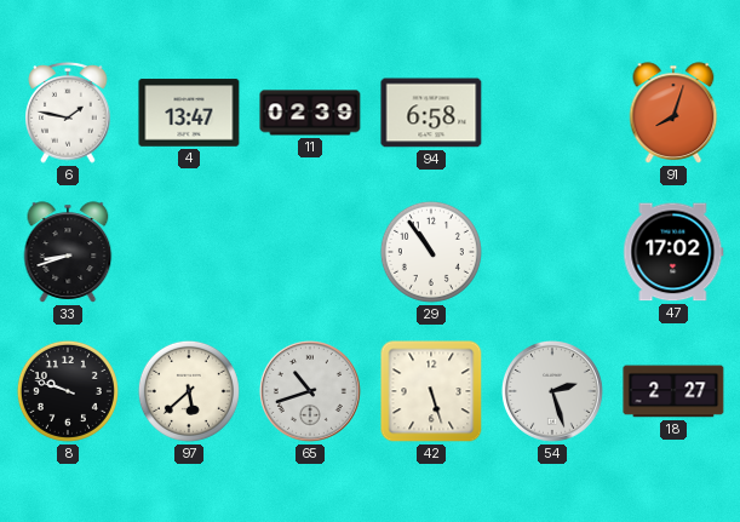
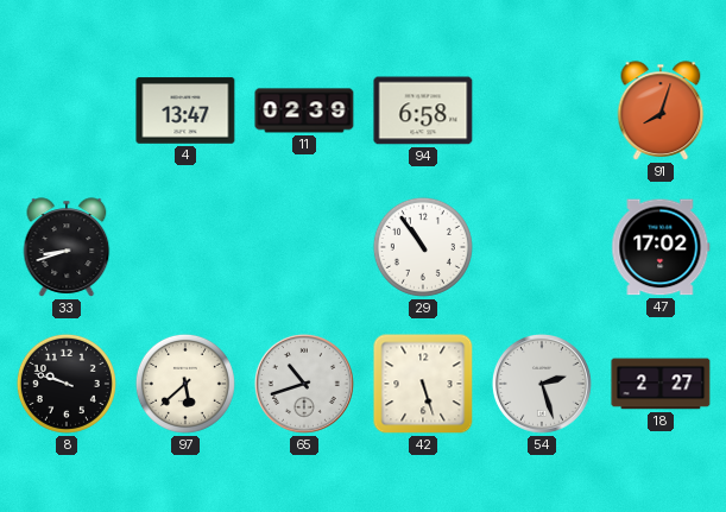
6: 1:47 -> none (68, 114)
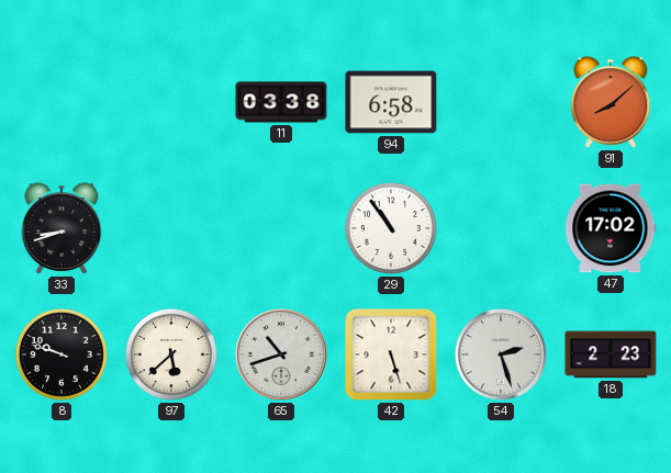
4: 13:47 -> none (185, 110)
11: 02:39 -> 03:38 (281, 102)
91: 8:03 -> 8:08 (611, 102)
18: 2:27 -> 2:23 (611, 354)
